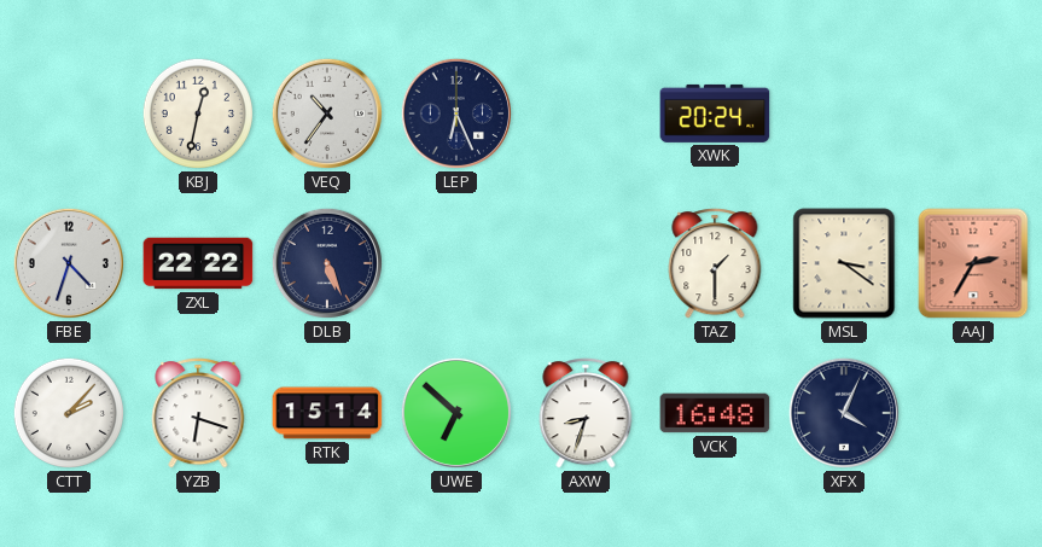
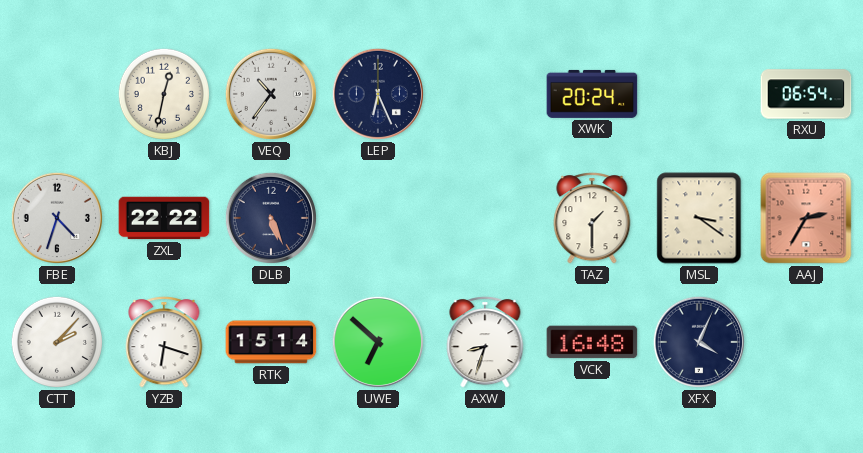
RXU: none -> 06:54 (806, 94)
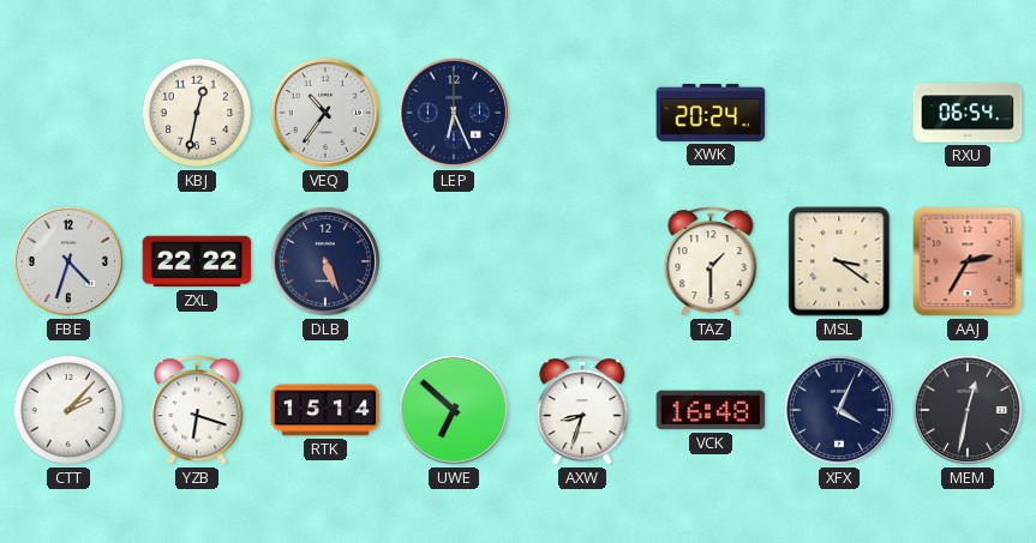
MEM: none -> 12:32 (968, 410)
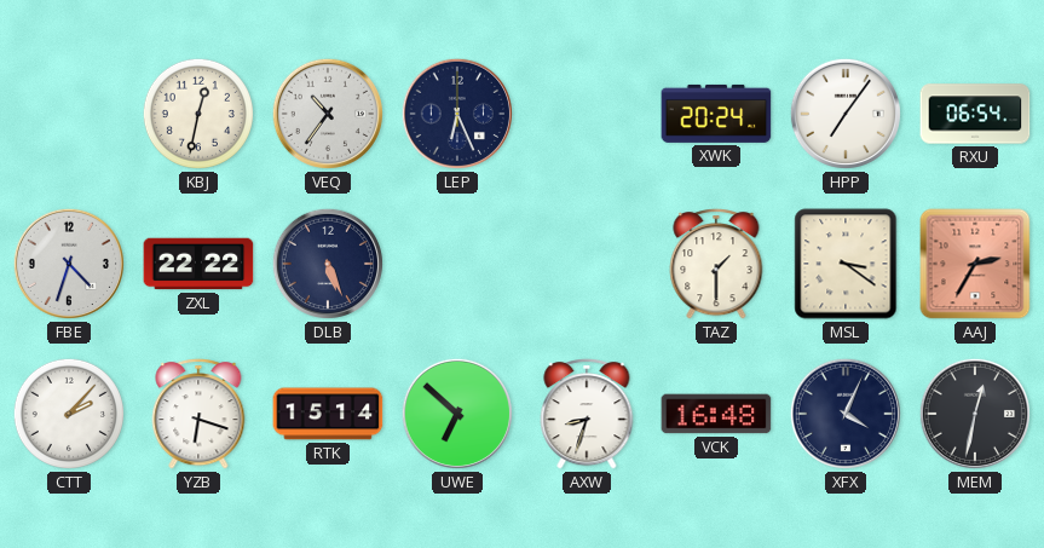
HPP: none -> 7:06 (846, 114)
